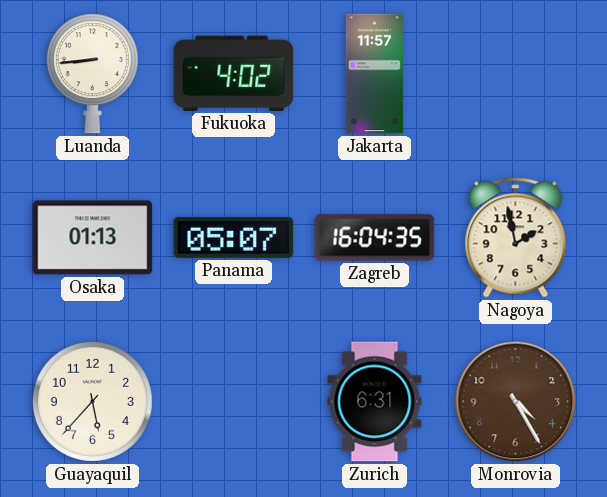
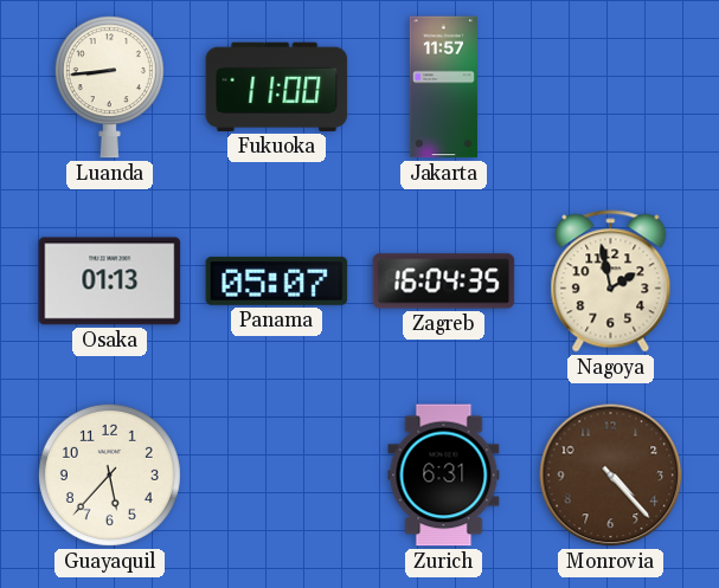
Fukuoka: 4:02 -> 11:00 (277, 86)
Monrovia: 4:25 -> 4:23 (611, 476)
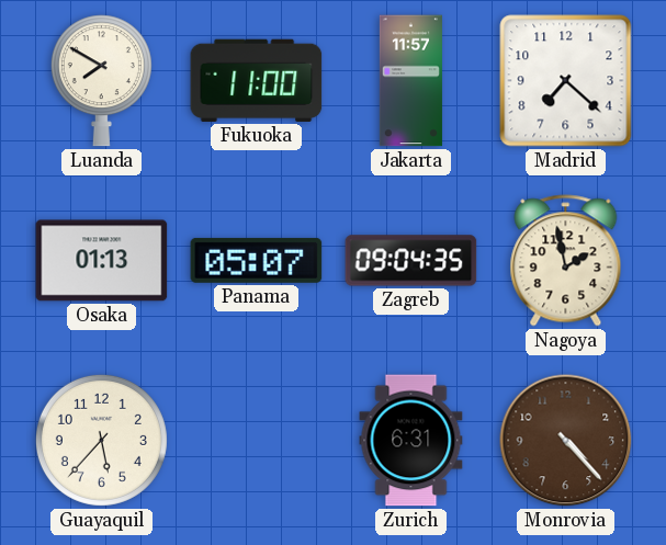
Luanda: 8:44 -> 7:50 (101, 81)
Madrid: none -> 7:22 (566, 81)
Zagreb: 16:04 -> 09:04 (411, 261)
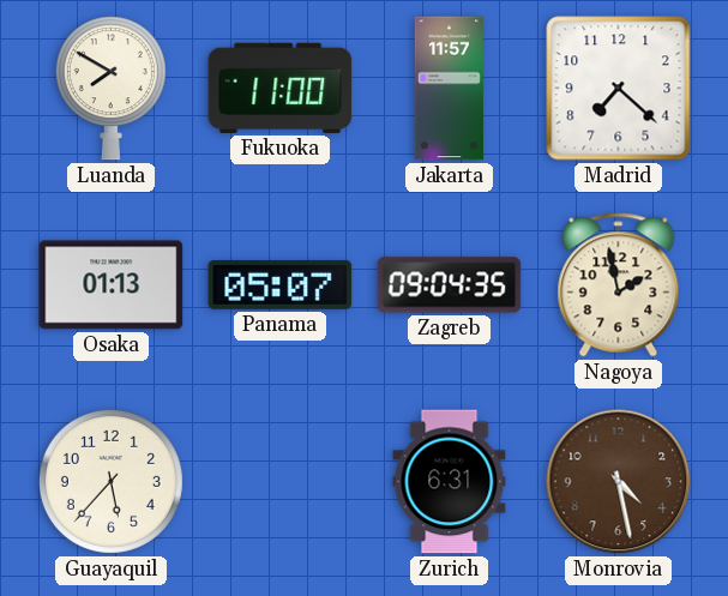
Monrovia: 4:23 -> 4:28 (619, 482)
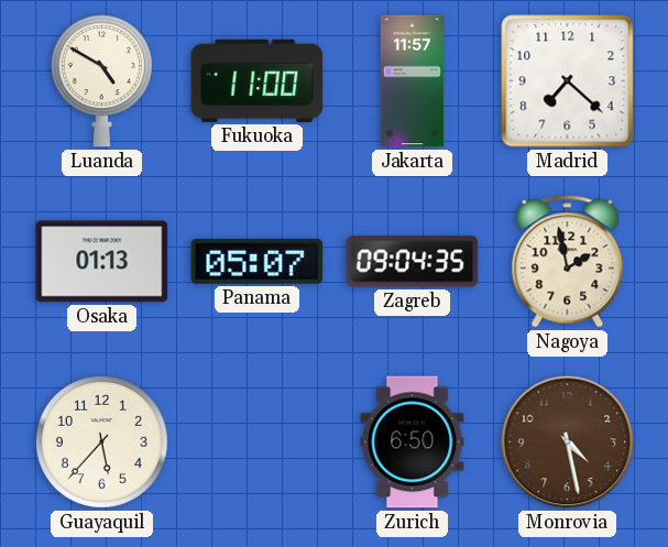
Luanda: 7:50 -> 4:50 (101, 81)
Zurich: 6:31 -> 6:50 (413, 442)
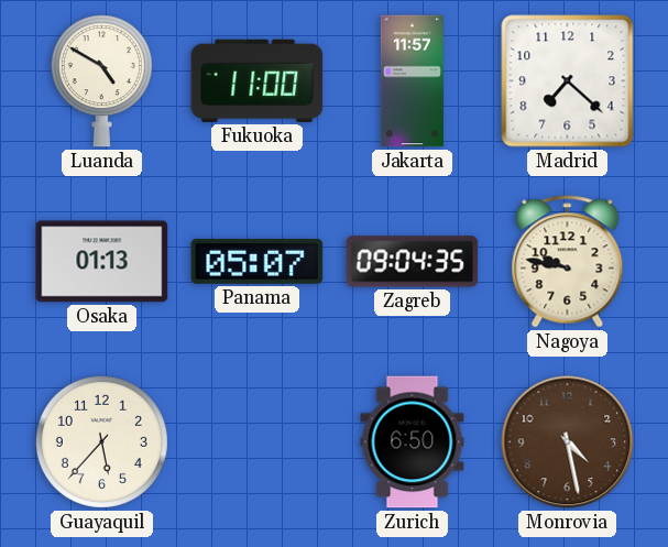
Nagoya: 1:58 -> 9:47 (568, 262)
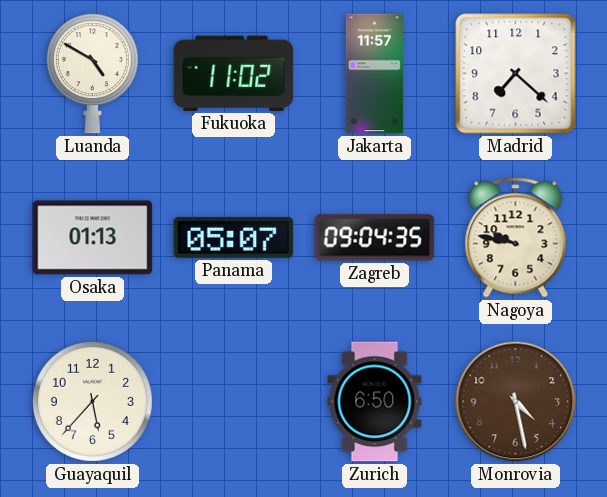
Fukuoka: 11:00 -> 11:02 (234, 73)
